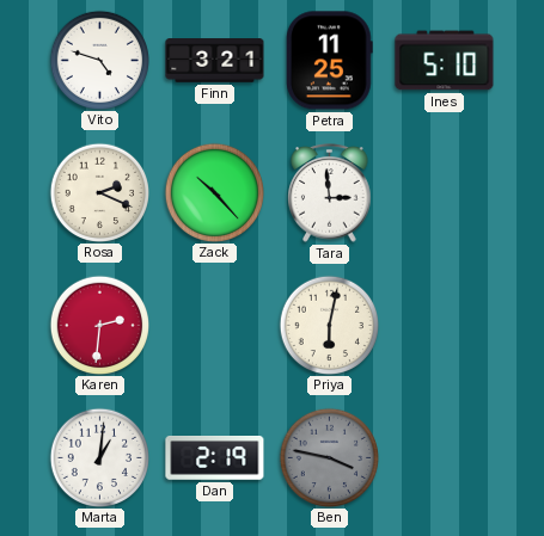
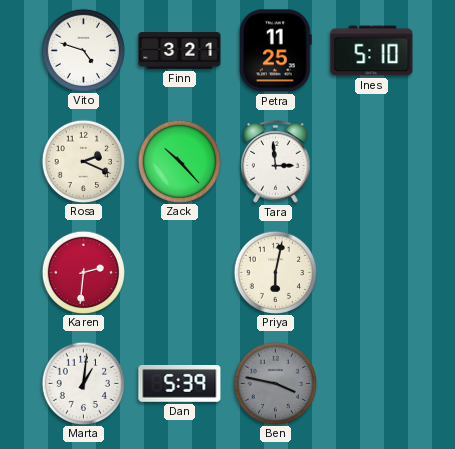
Dan: 2:19 -> 5:39 (180, 384)
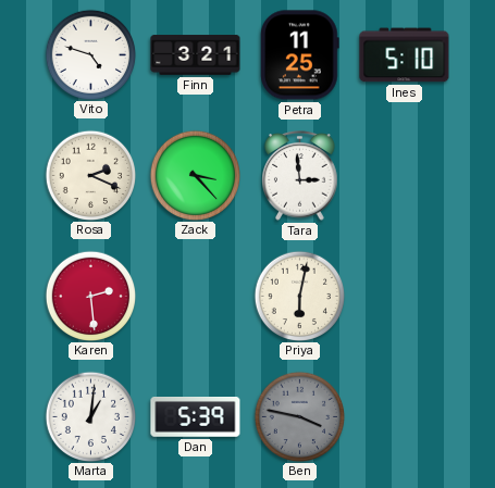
Zack: 10:23 -> 3:23 (195, 175)
Karen: 2:31 -> 2:29 (90, 296)
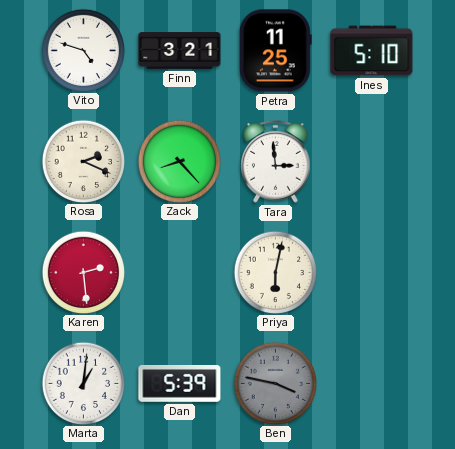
Zack: 3:23 -> 8:23 (179, 161)
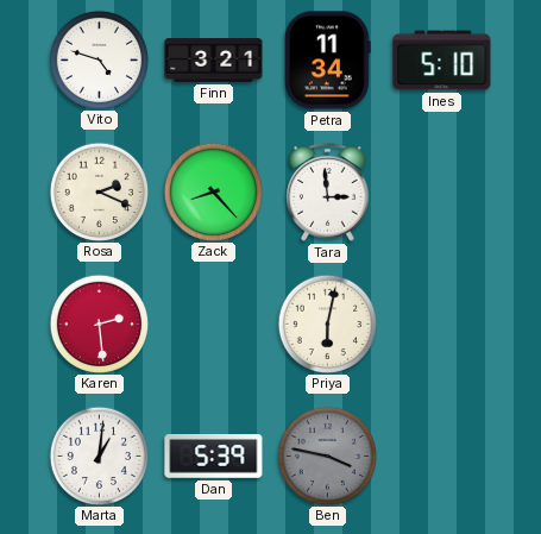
Petra: 11:25 -> 11:34 (328, 61)
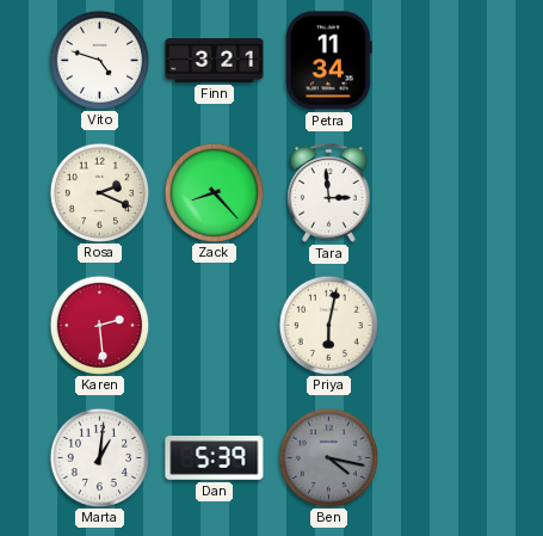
Ines: 5:10 -> none (442, 61)
Ben: 3:47 -> 4:17 (328, 457)
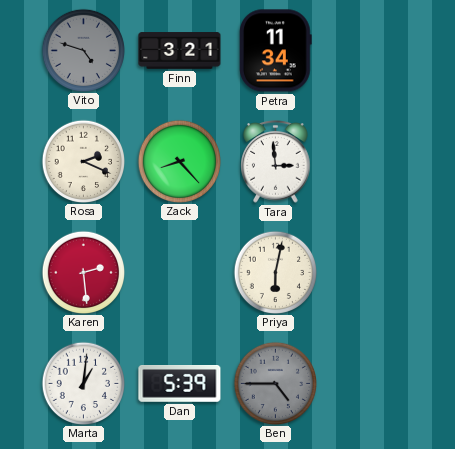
Vito dial: white -> grey (83, 50)
Ben: 4:17 -> 4:45 (275, 383)
